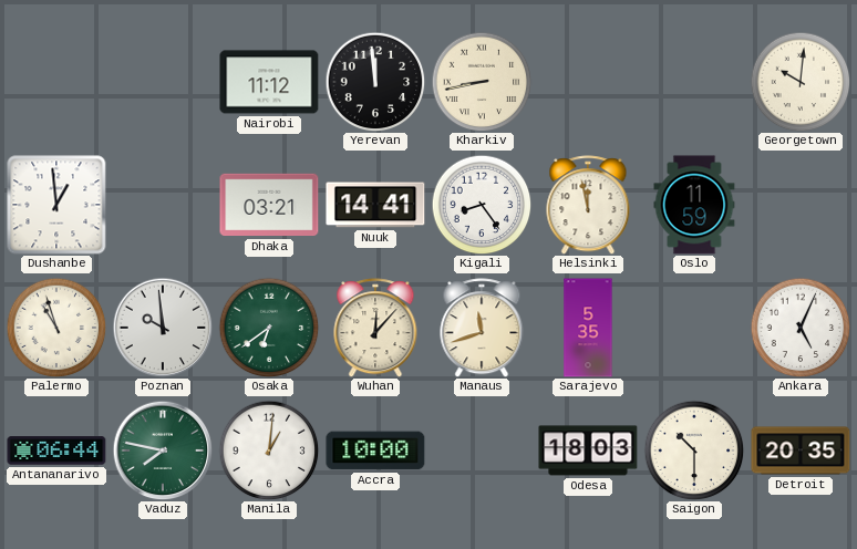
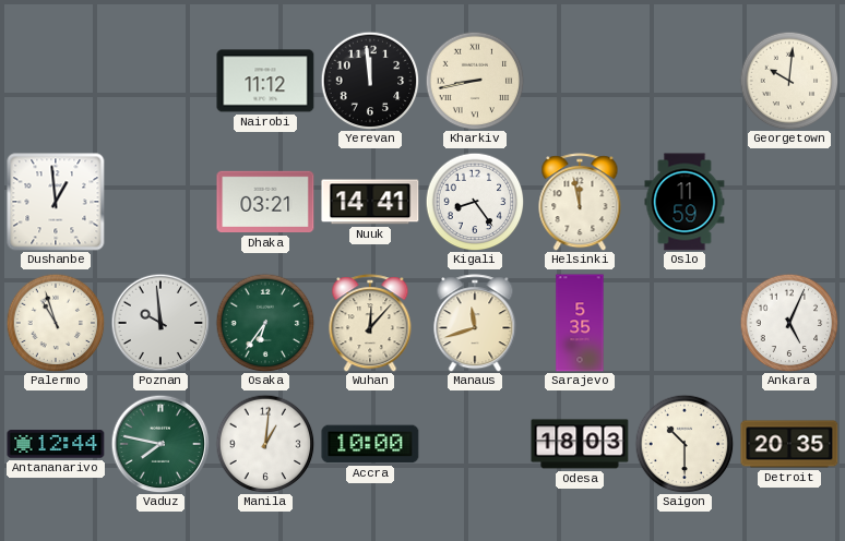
Osaka: 6:39 -> 6:36 (265, 323)
Antananarivo: 06:44 -> 12:44 (56, 444)
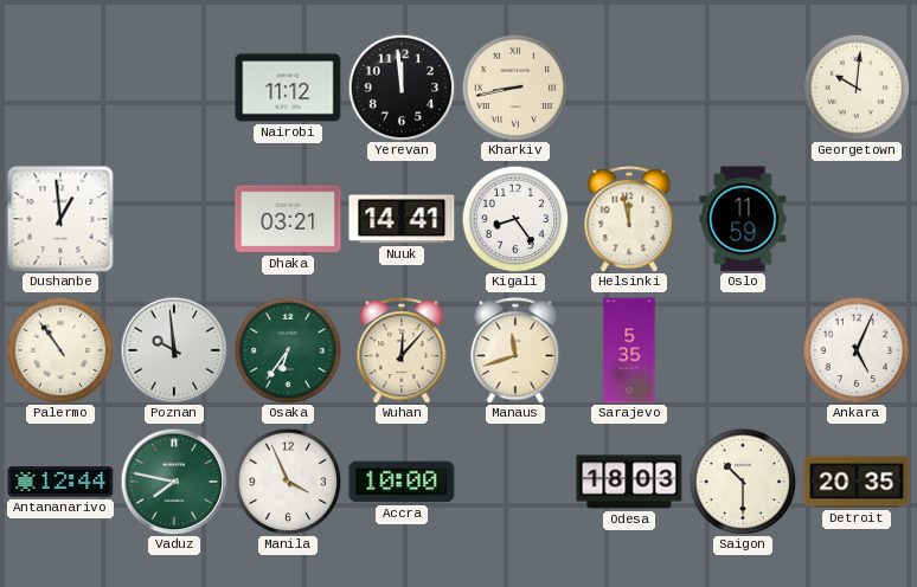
Palermo: 10:57 -> 10:54 (60, 350)
Manila: 1:01 -> 3:56 (288, 482)
